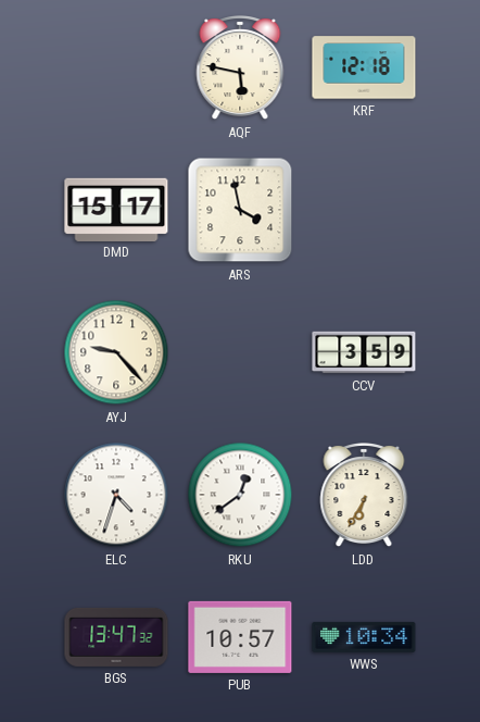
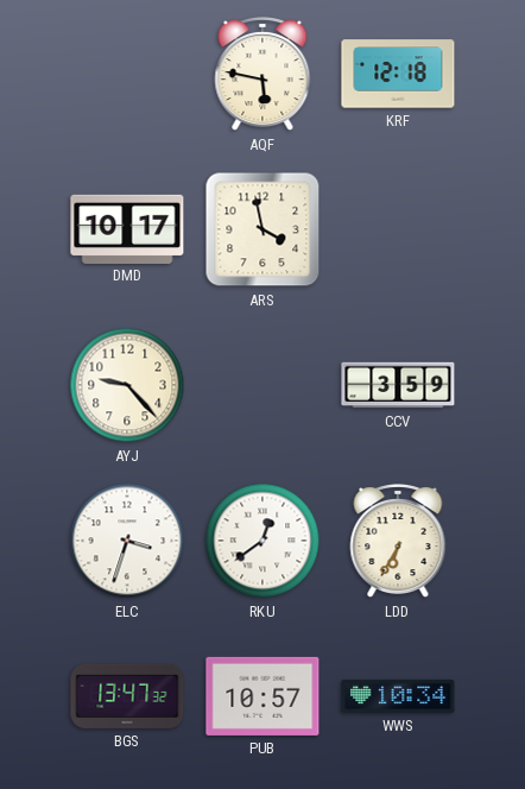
DMD: 15:17 -> 10:17 (127, 228)
ELC: 4:33 -> 3:33 (127, 541)
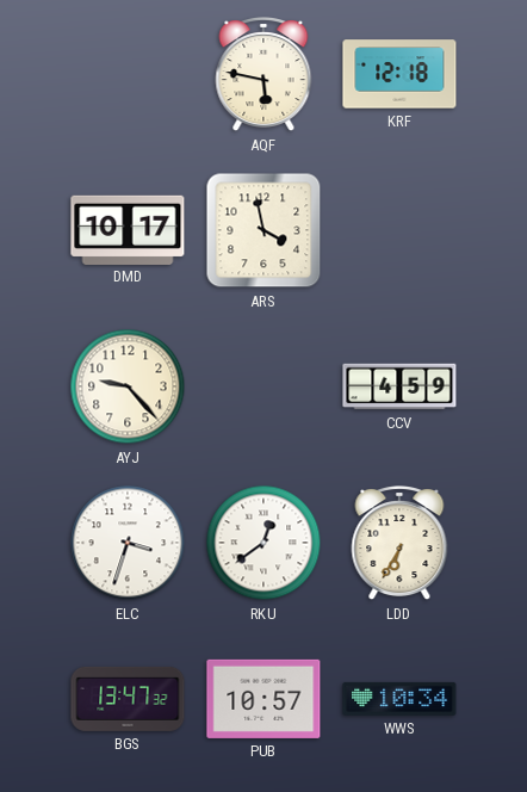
CCV: 3:59 -> 4:59 (399, 386)
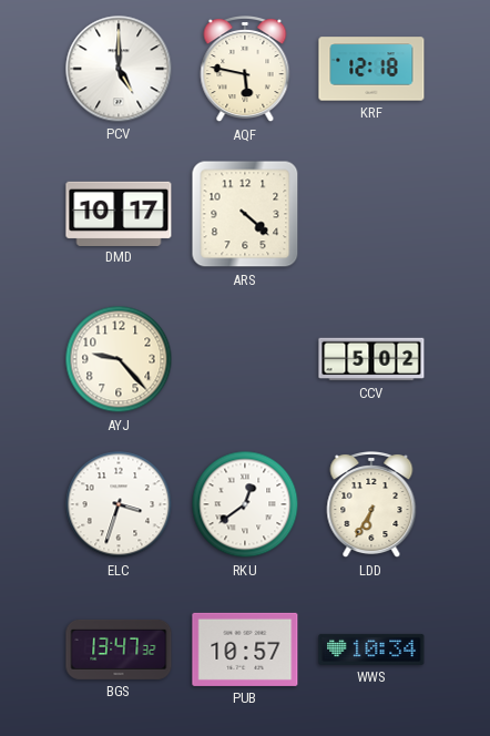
PCV: none -> 5:00 (119, 69)
ARS: 3:58 -> 4:22 (245, 214)
CCV: 4:59 -> 5:02 (371, 359)
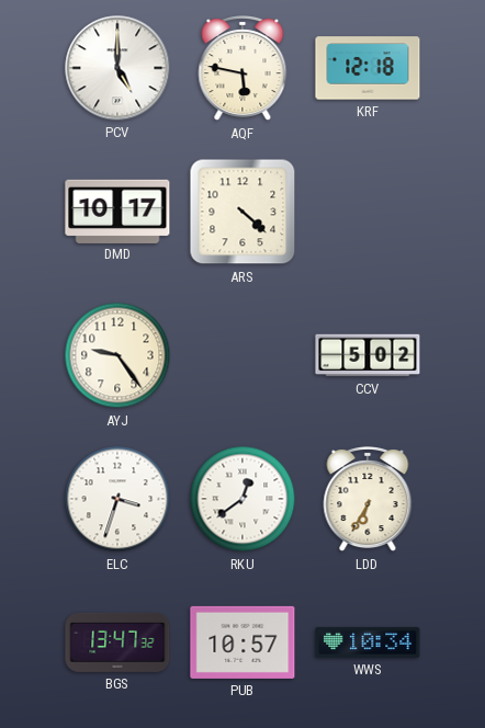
AYJ: 9:23 -> 9:24 (117, 355)
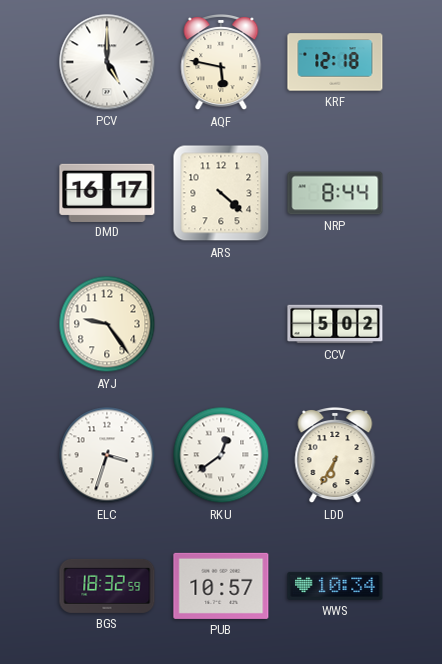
DMD: 10:17 -> 16:17 (107, 192)
NRP: none -> 8:44 (335, 193)
BGS: 13:47 -> 18:32 (107, 586)
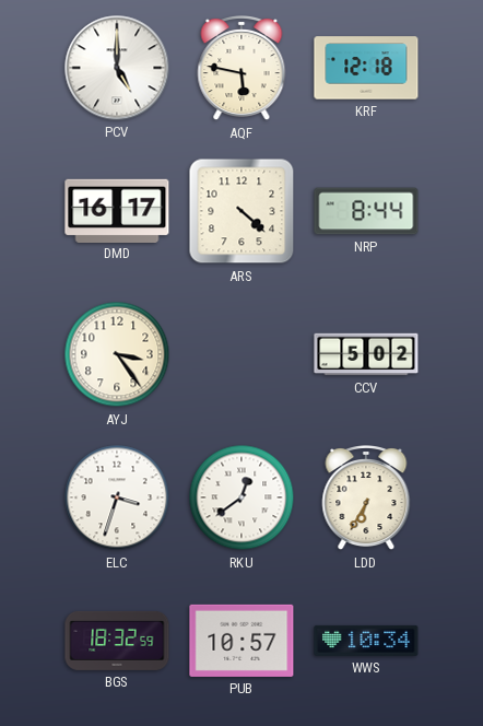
AYJ: 9:24 -> 3:24 (117, 354)
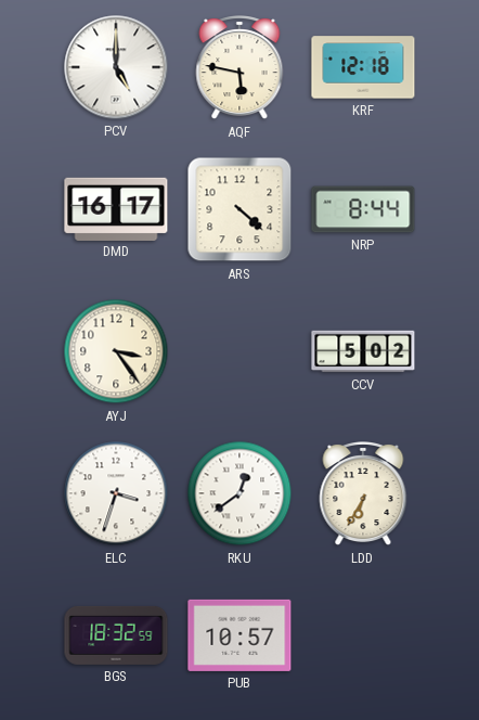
WWS: 10:34 -> none (366, 641)
